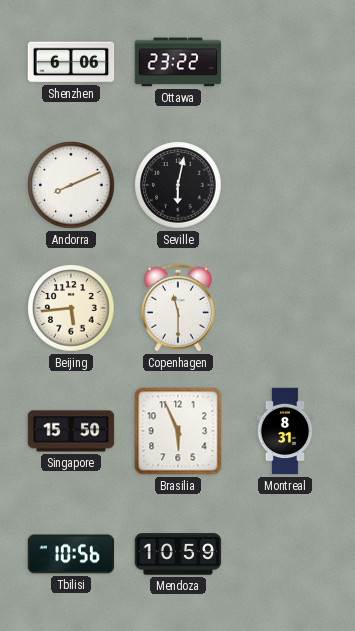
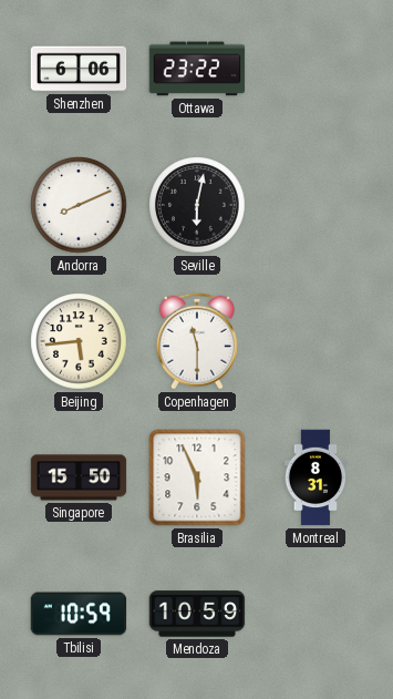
Tbilisi: 10:56 -> 10:59 (79, 614)
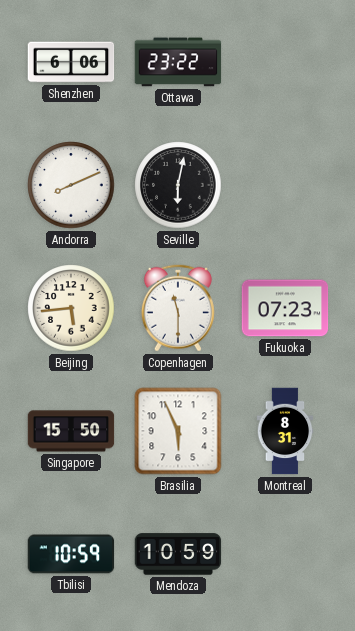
Fukuoka: none -> 07:23 (285, 308)
